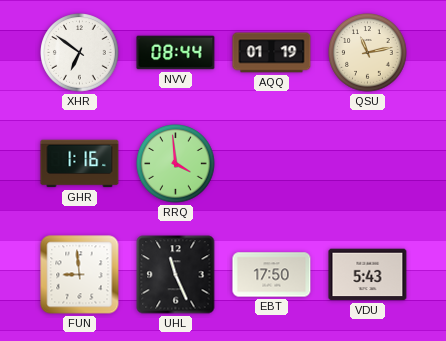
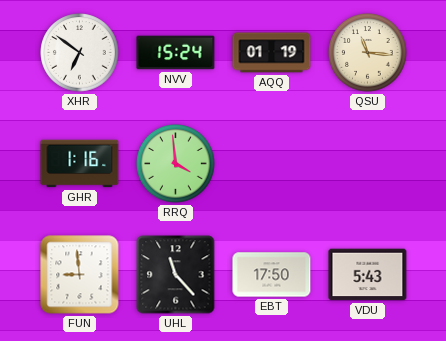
NVV: 08:44 -> 15:24 (176, 53)
QSU: 11:13 -> 11:16 (368, 53)
UHL: 11:26 -> 11:23 (176, 275)
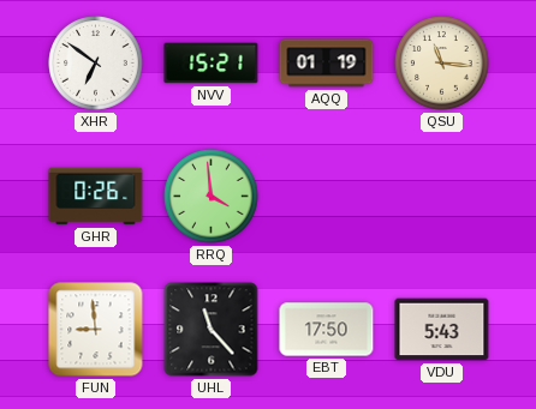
NVV: 15:24 -> 15:21 (212, 64)
GHR: 1:16 -> 0:26 (96, 197)
